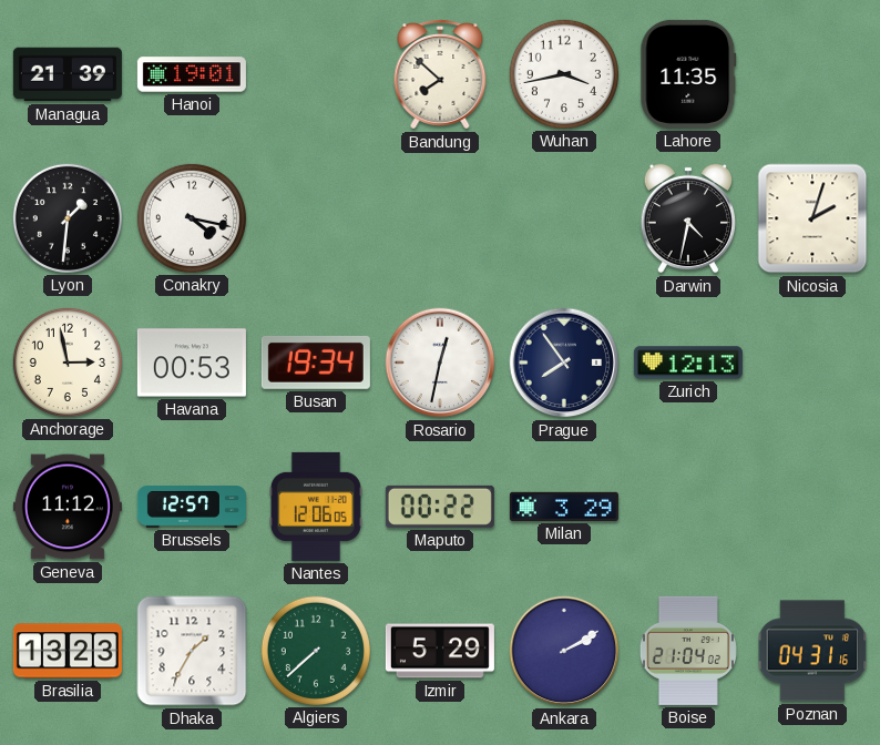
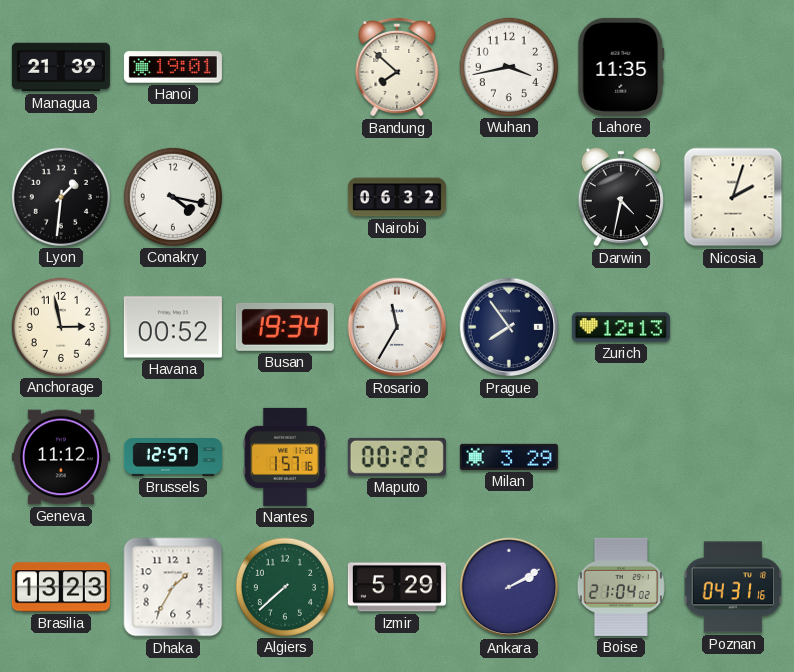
Nairobi: none -> 06:32 (397, 197)
Havana: 00:53 -> 00:52 (173, 327)
Rosario: 12:32 -> 11:35 (397, 327)
Nantes: 12:06 -> 1:57 (285, 457)
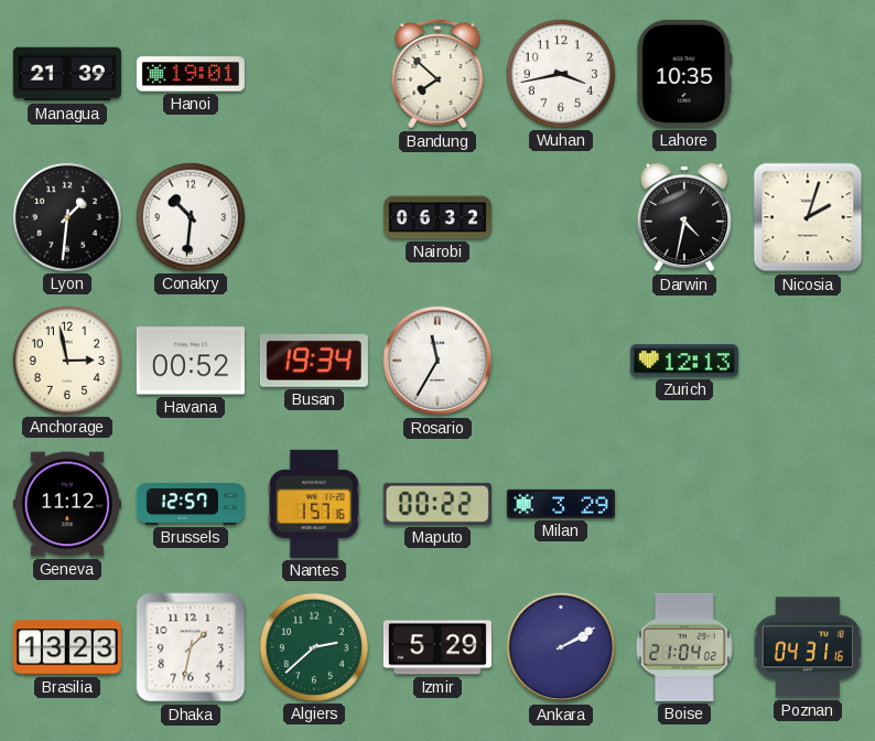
Lahore: 11:35 -> 10:35 (684, 74)
Conakry: 4:17 -> 10:31 (191, 217)
Prague: 7:54 -> none (509, 327)
Dhaka: 1:35 -> 1:32 (191, 647)
Algiers: 7:38 -> 2:38 (314, 647)
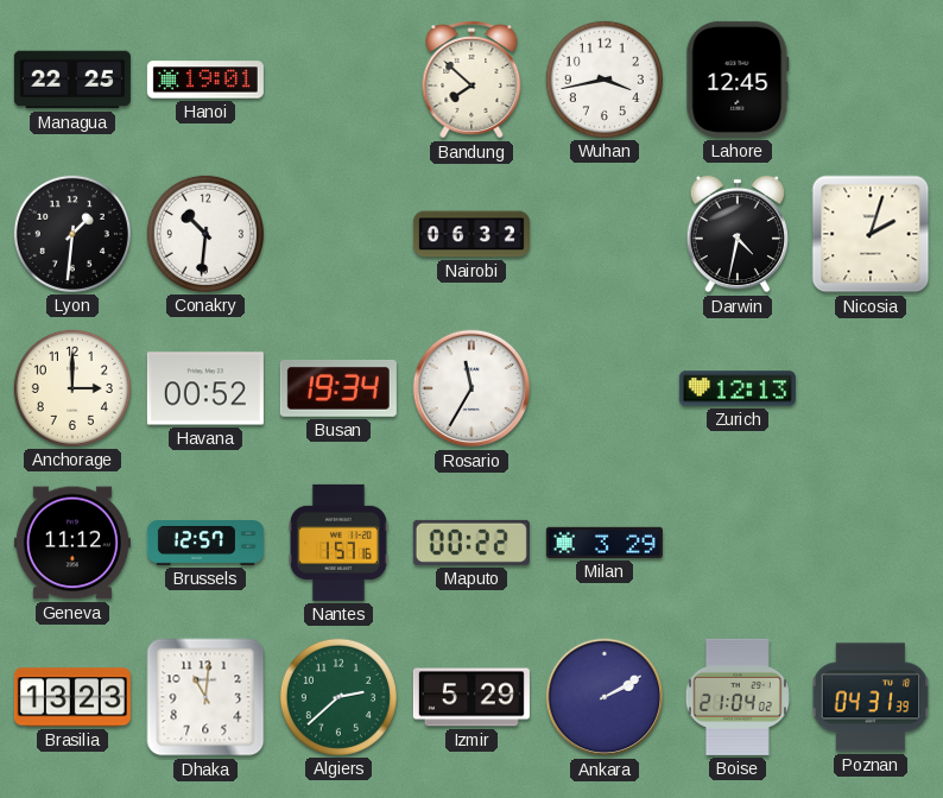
Managua: 21:39 -> 22:25 (72, 80)
Lahore: 10:35 -> 12:45 (738, 80)
Anchorage: 2:58 -> 3:00 (72, 388)
Dhaka: 1:32 -> 11:01 (205, 697)
Poznan: 04:31:16 -> 04:31:39 (871, 697)
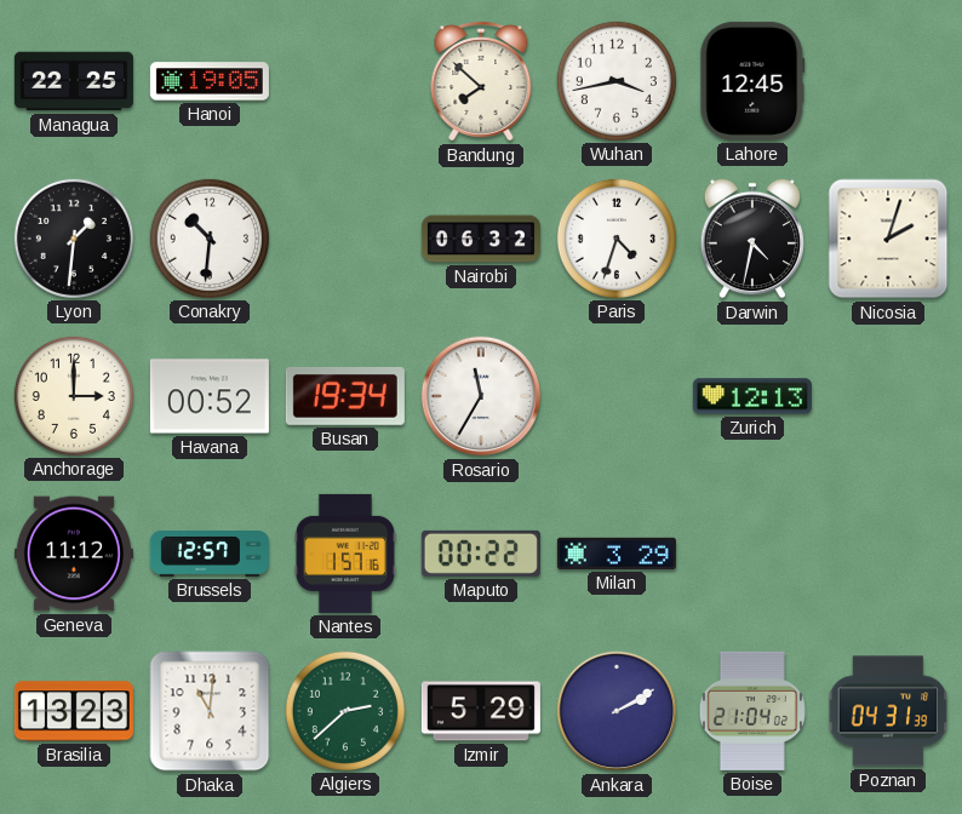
Hanoi: 19:01 -> 19:05 (210, 81)
Paris: none -> 4:33 (617, 239)
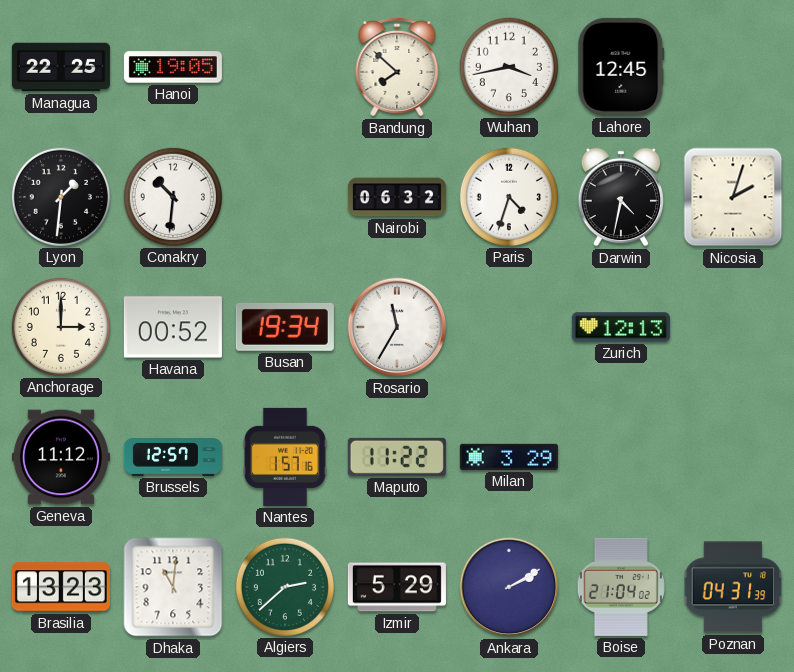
Maputo: 00:22 -> 11:22 (397, 457)
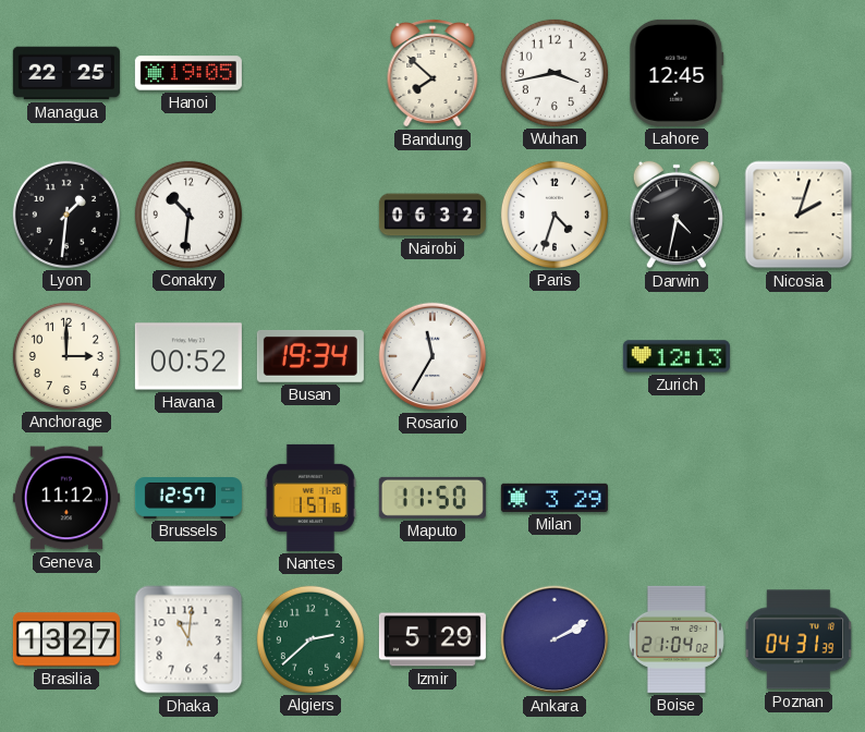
Maputo: 11:22 -> 11:50 (432, 498)
Brasilia: 13:23 -> 13:27 (66, 639)
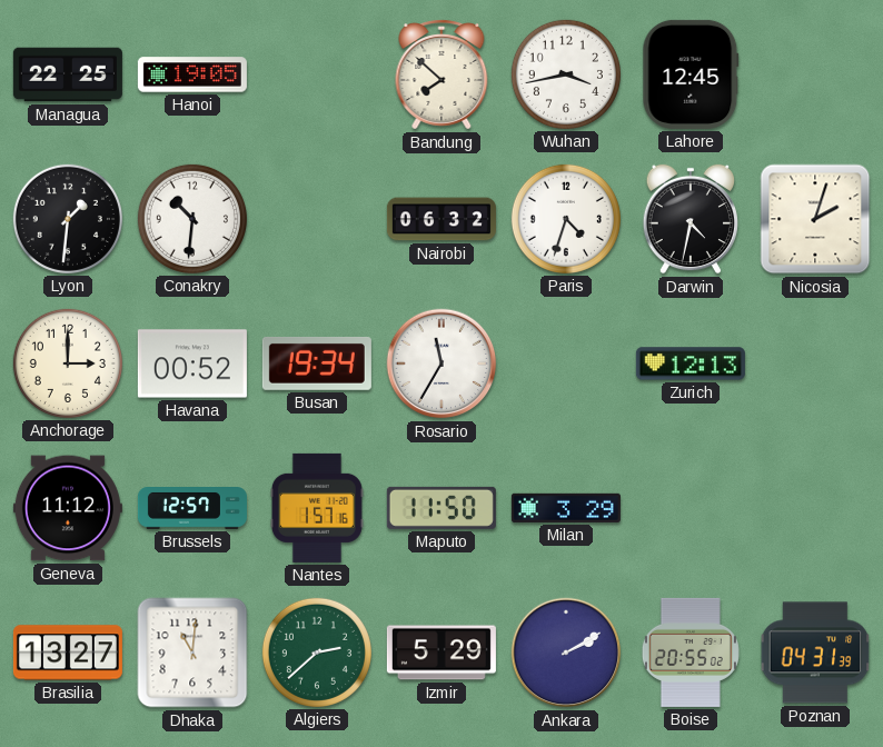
Boise: 21:04 -> 20:55 (691, 653)
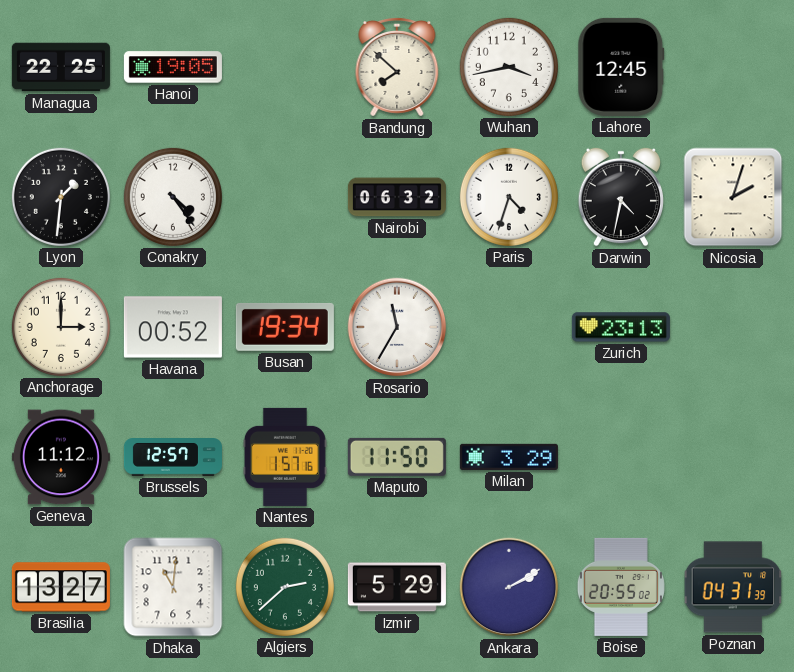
Conakry: 10:31 -> 4:24 (173, 197)
Zurich: 12:13 -> 23:13 (621, 327)
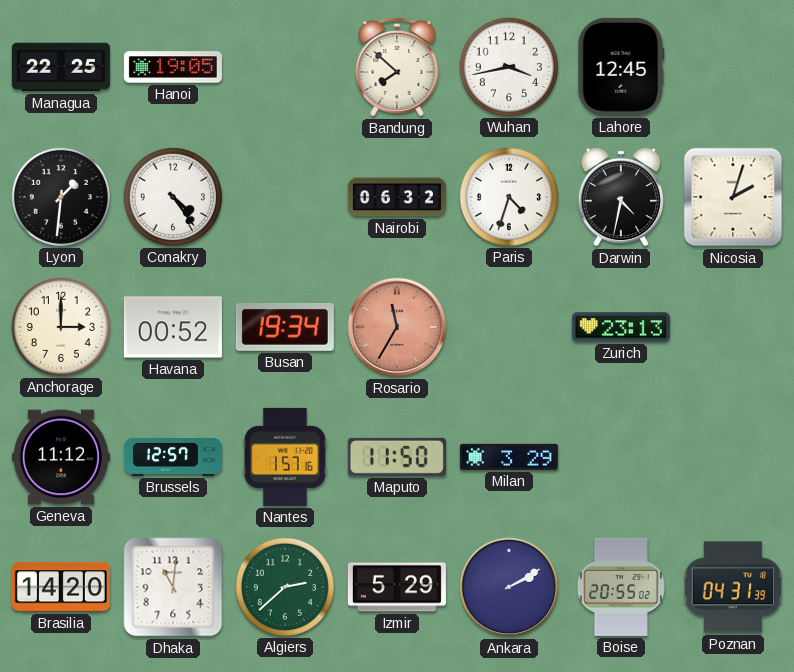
Rosario dial: white -> salmon (397, 327)
Brasilia: 13:27 -> 14:20 (61, 587)
